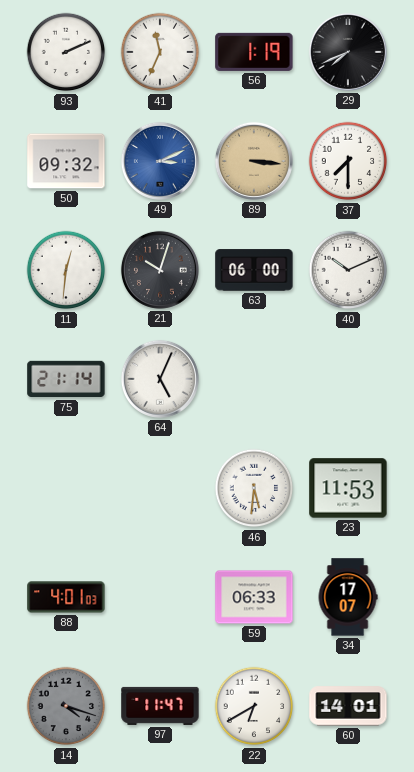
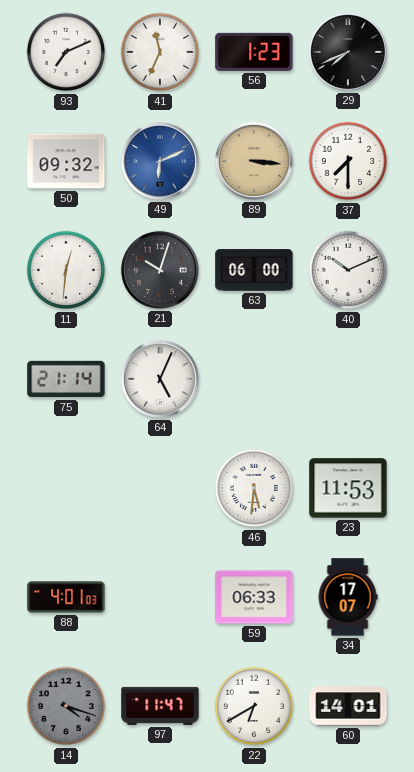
93: 2:11 -> 7:11 (66, 52)
56: 1:19 -> 1:23 (254, 52)
49: 3:11 -> 6:11 (160, 161)
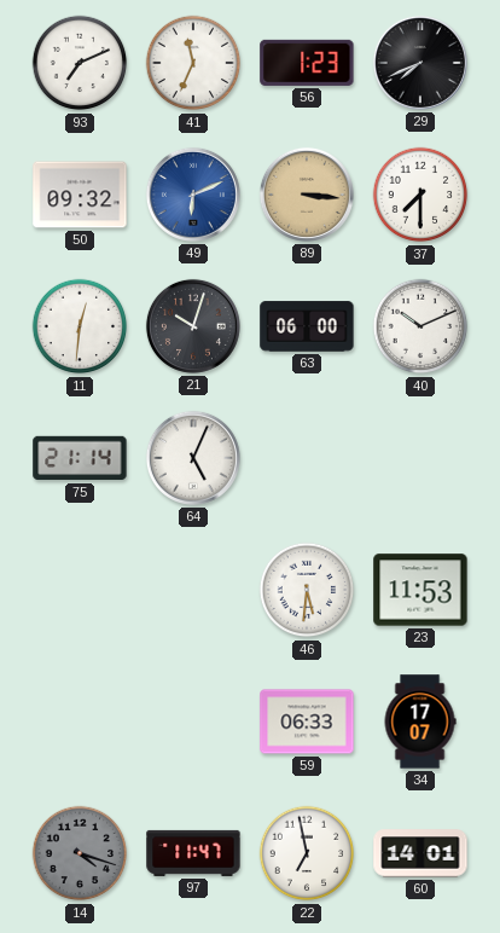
88: 4:01 -> none (66, 597)
22: 6:40 -> 6:58 (307, 853)
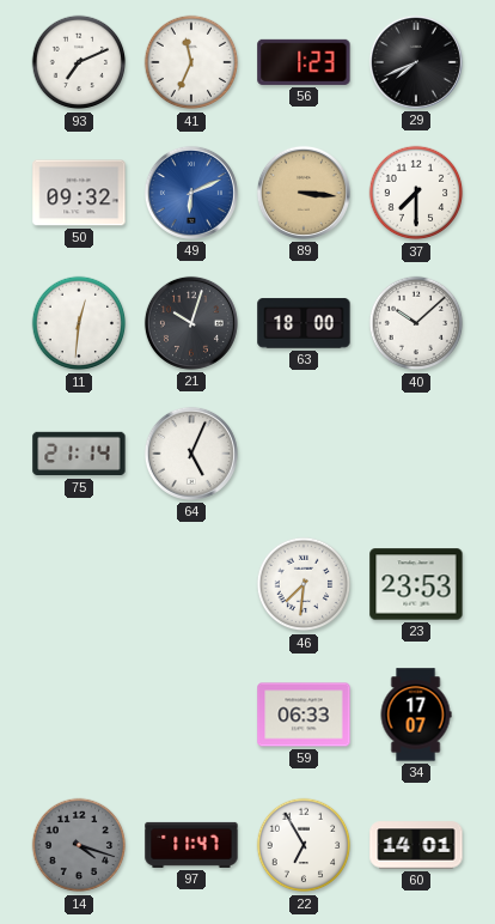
63: 06:00 -> 18:00 (304, 323)
40: 10:11 -> 10:08 (416, 323)
46: 5:31 -> 7:31 (304, 584)
23: 11:53 -> 23:53 (416, 584)
22: 6:58 -> 6:55 (304, 845)
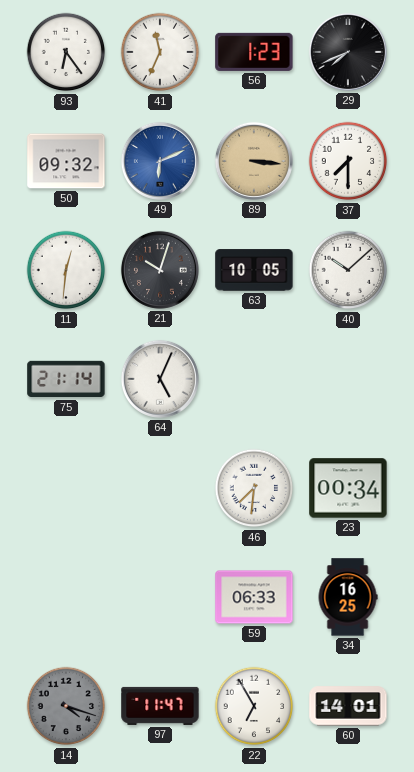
93: 7:11 -> 6:24 (66, 52)
63: 18:00 -> 10:05 (254, 270)
23: 23:53 -> 00:34 (348, 488)
34: 17:07 -> 16:25 (348, 597)
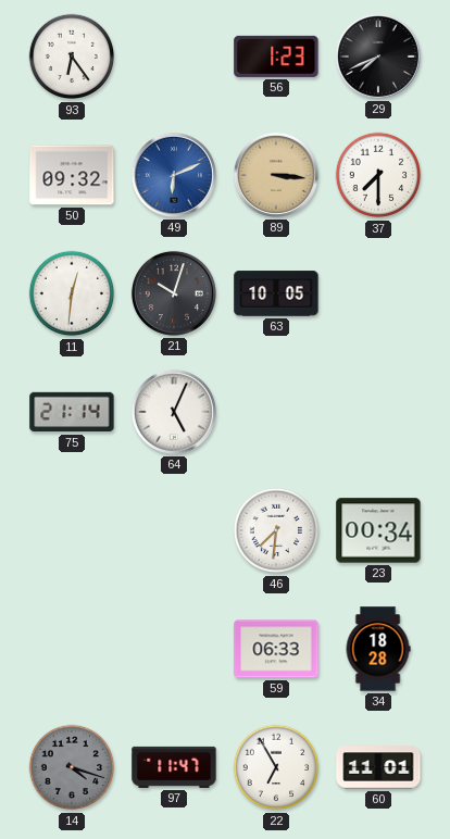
41: 11:34 -> none (160, 52)
40: 10:08 -> none (348, 270)
34: 16:25 -> 18:28 (378, 649)
60: 14:01 -> 11:01 (378, 767)
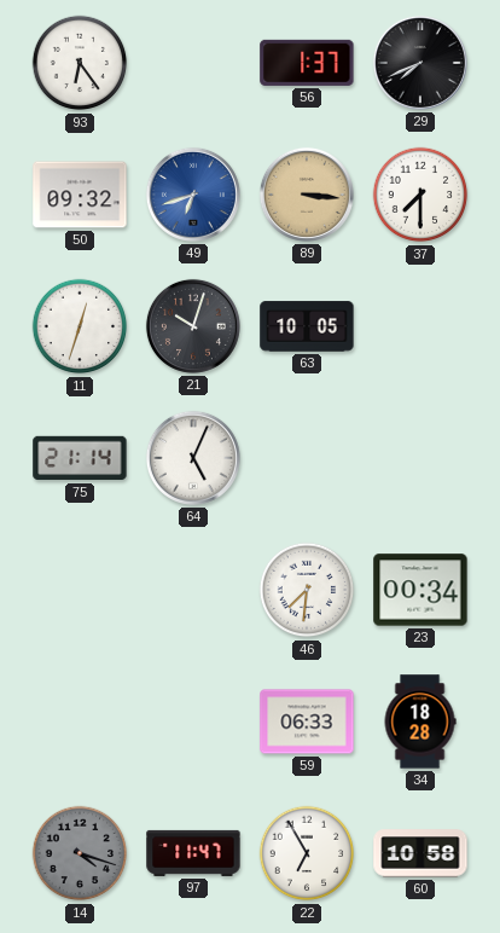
56: 1:23 -> 1:37 (307, 63)
49: 6:11 -> 6:42 (193, 195)
11: 12:31 -> 12:33 (80, 326)
60: 11:01 -> 10:58 (420, 853)
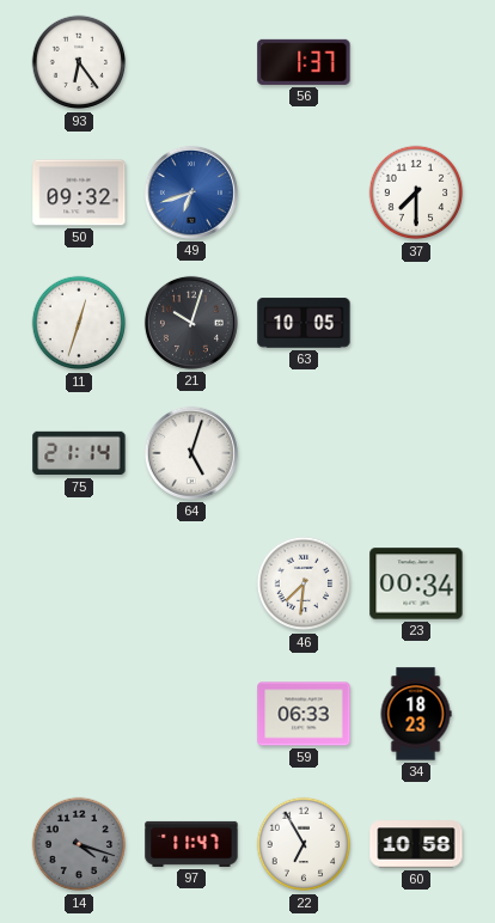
29: 7:41 -> none (420, 63)
89: 3:16 -> none (307, 195)
64: 5:04 -> 5:03 (191, 453)
34: 18:28 -> 18:23 (416, 714)
